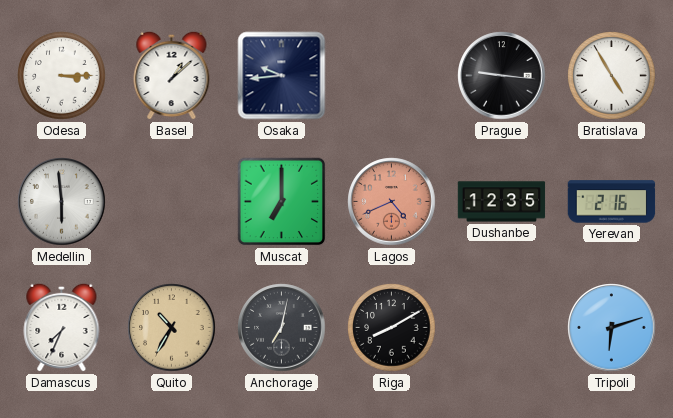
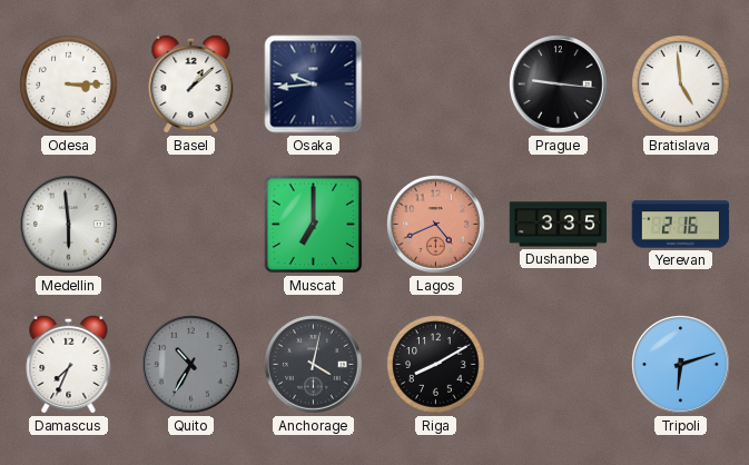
Bratislava: 4:55 -> 4:59 (681, 85)
Dushanbe: 12:35 -> 3:35 (559, 225)
Quito dial: champagne -> grey (191, 365)
Anchorage: 7:02 -> 4:02 (314, 365)
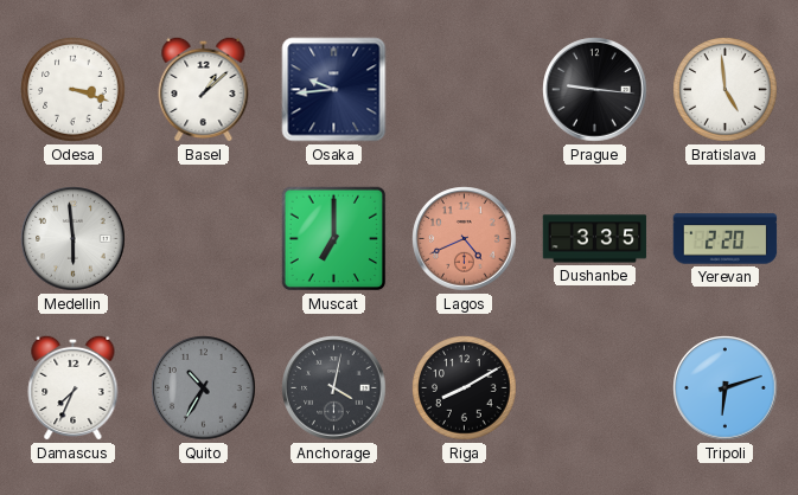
Odesa: 3:15 -> 3:18 (74, 90)
Yerevan: 2:16 -> 2:20 (726, 239)
